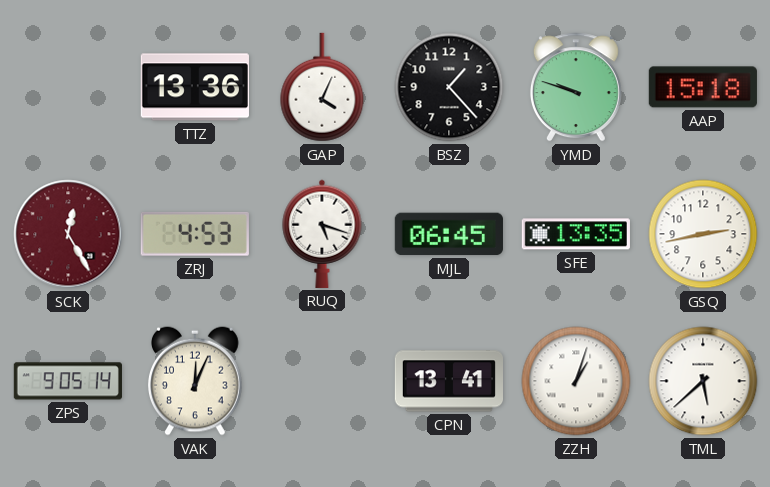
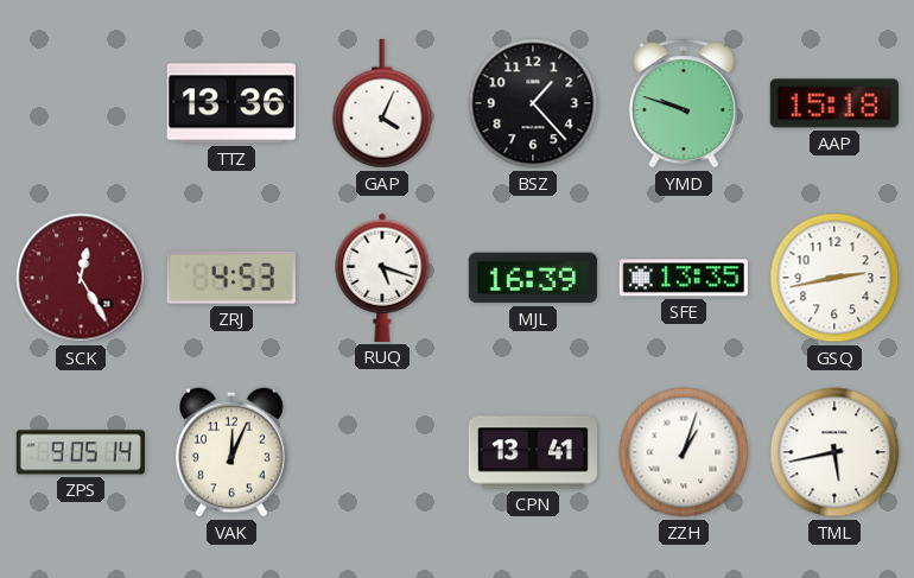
MJL: 06:45 -> 16:39 (533, 278)
TML: 5:38 -> 5:43 (834, 452)
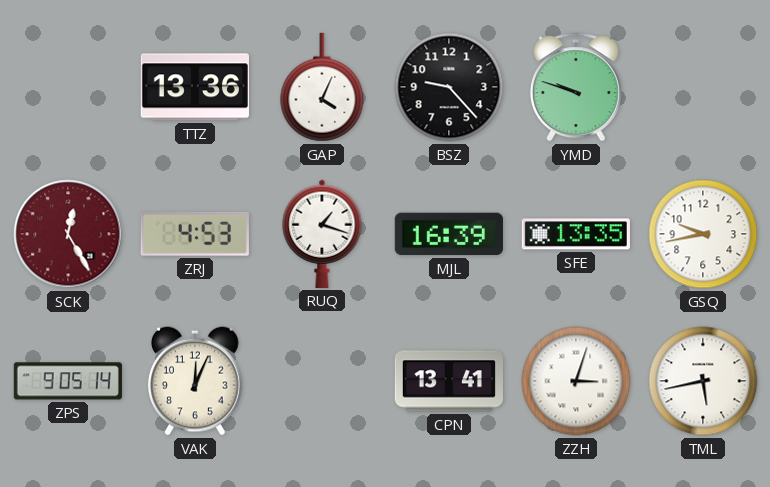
BSZ: 1:23 -> 9:23 (449, 87)
AAP: 15:18 -> none (834, 103)
RUQ: 5:18 -> 1:18 (322, 234)
GSQ: 2:43 -> 9:43 (703, 234)
ZZH: 1:03 -> 3:03 (576, 381)
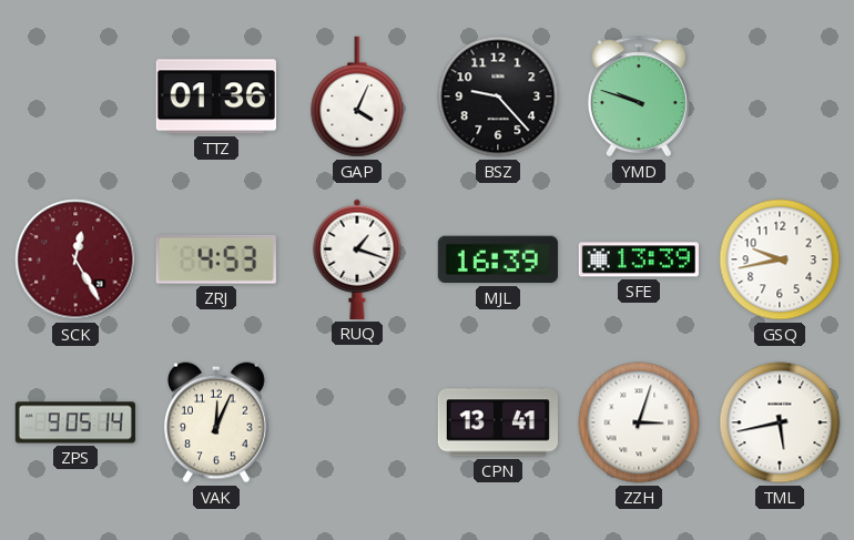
TTZ: 13:36 -> 01:36 (216, 96)
SFE: 13:35 -> 13:39 (639, 259)
